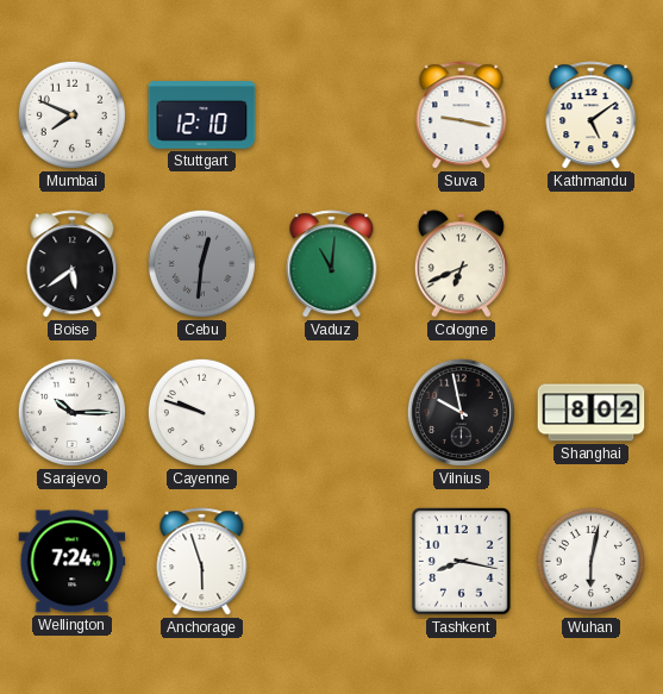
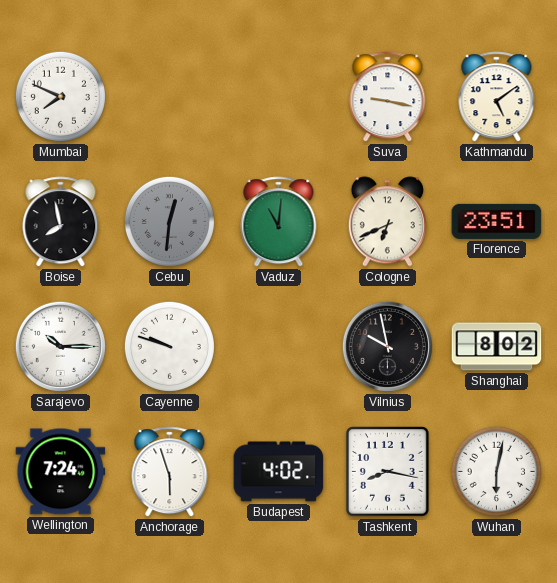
Stuttgart: 12:10 -> none (202, 115)
Boise: 5:39 -> 7:58 (61, 222)
Florence: none -> 23:51 (497, 221)
Budapest: none -> 4:02 (279, 472)
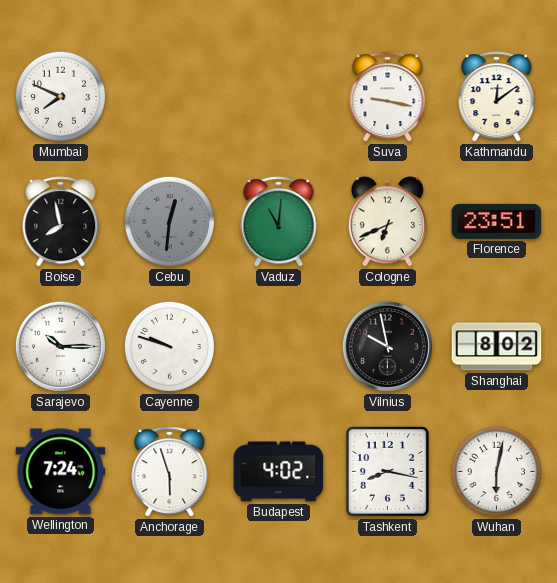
Kathmandu: 5:09 -> 12:09 (497, 97)
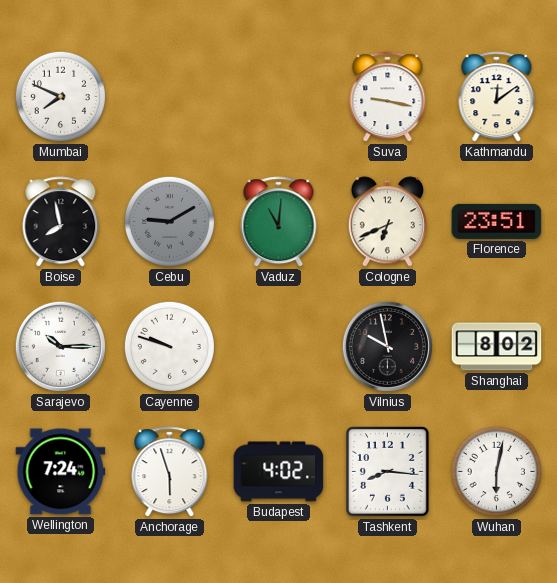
Cebu: 12:31 -> 9:10 (169, 221)
Tashkent: 8:17 -> 8:16 (388, 472)
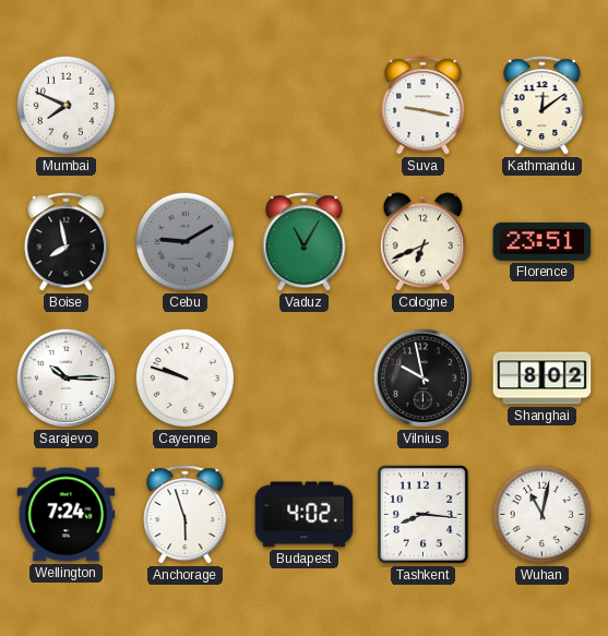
Vaduz: 11:01 -> 11:05 (305, 242)
Wuhan: 6:02 -> 11:02 (541, 514)
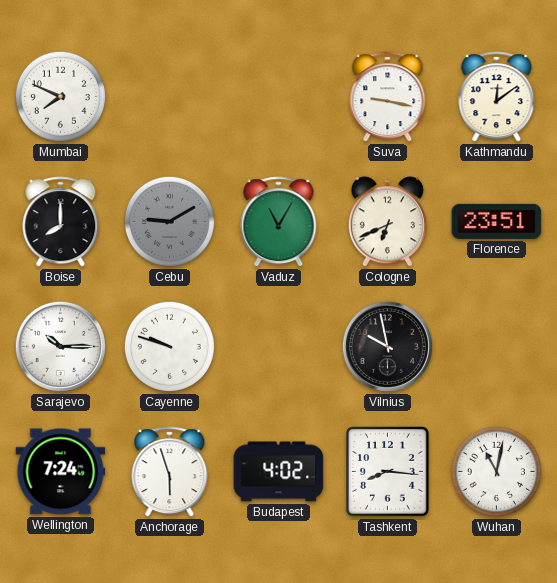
Boise: 7:58 -> 8:00 (61, 222)
Shanghai: 8:02 -> none (543, 379)
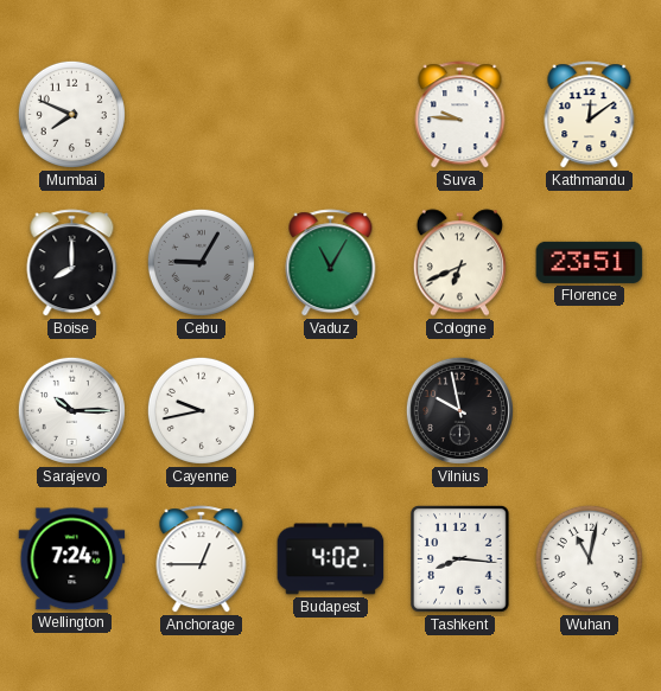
Suva: 9:17 -> 9:46 (460, 115)
Cebu: 9:10 -> 9:05 (201, 262)
Cayenne: 9:48 -> 9:43 (201, 410)
Anchorage: 5:57 -> 12:45 (202, 559)
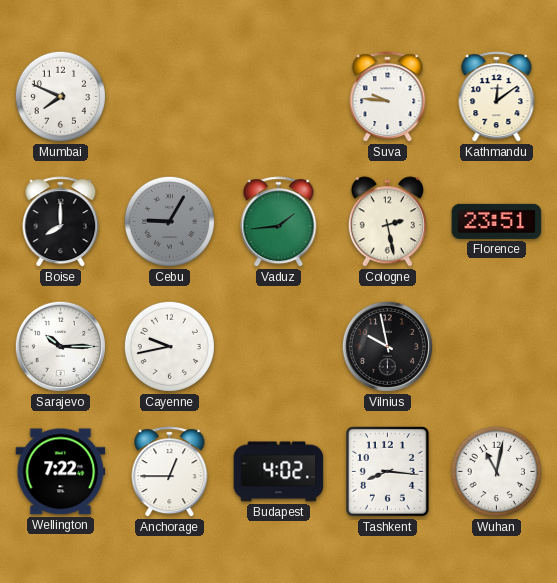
Vaduz: 11:05 -> 1:44 (279, 222)
Cologne: 6:41 -> 2:28 (387, 222)
Wellington: 7:24 -> 7:22 (61, 472)
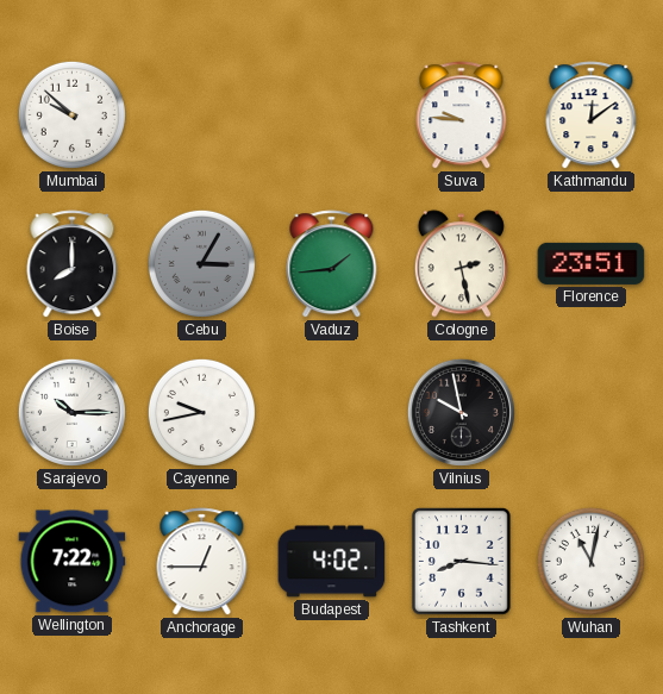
Mumbai: 7:49 -> 9:52 (71, 114)
Cebu: 9:05 -> 3:05 (201, 263)
